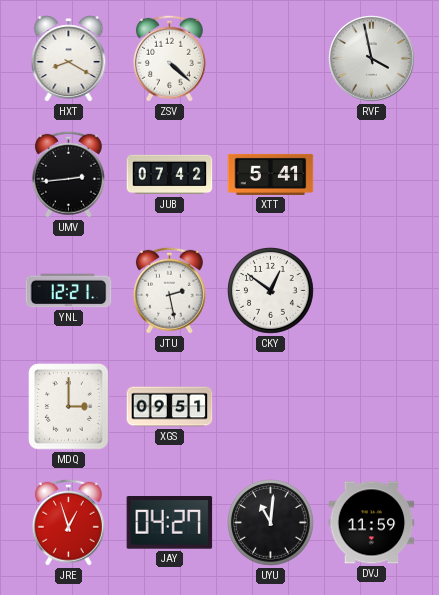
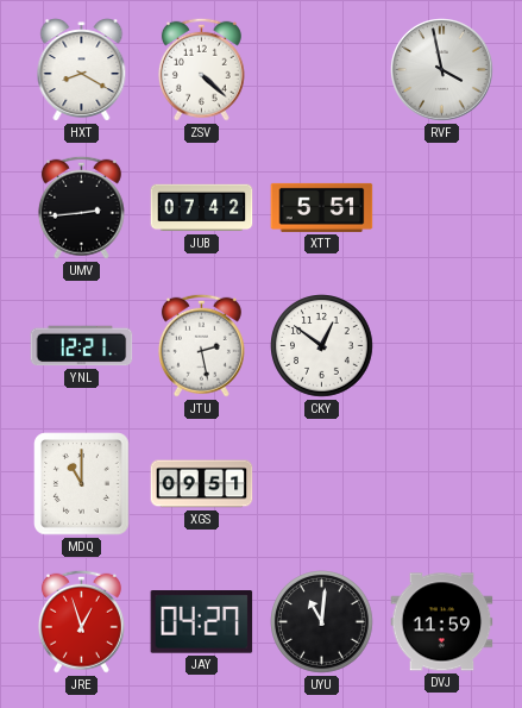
XTT: 5:41 -> 5:51 (322, 207)
MDQ: 3:00 -> 11:00 (82, 484)
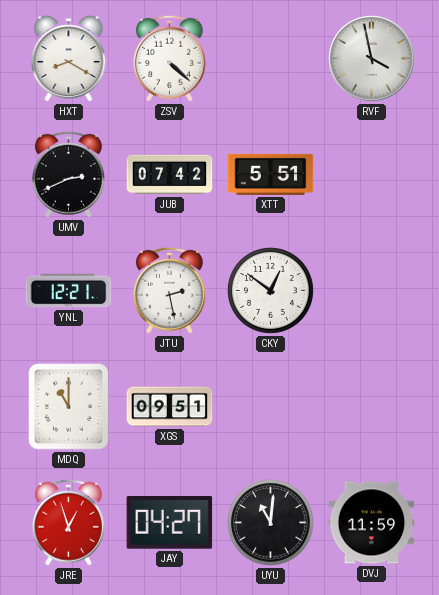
UMV: 2:44 -> 2:41 (68, 174)
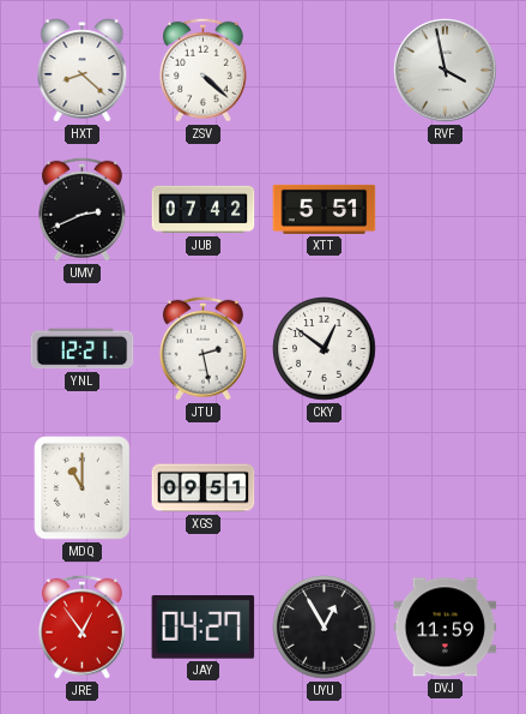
HXT: 8:20 -> 8:22 (83, 71)
JRE: 12:57 -> 12:54 (81, 626)
UYU: 11:01 -> 12:55 (325, 628)
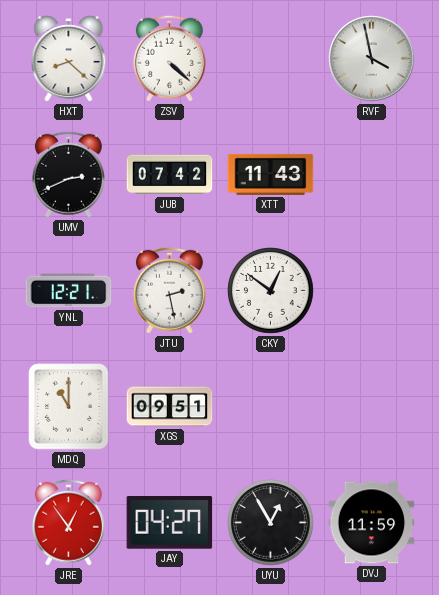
XTT: 5:51 -> 11:43 (271, 174)
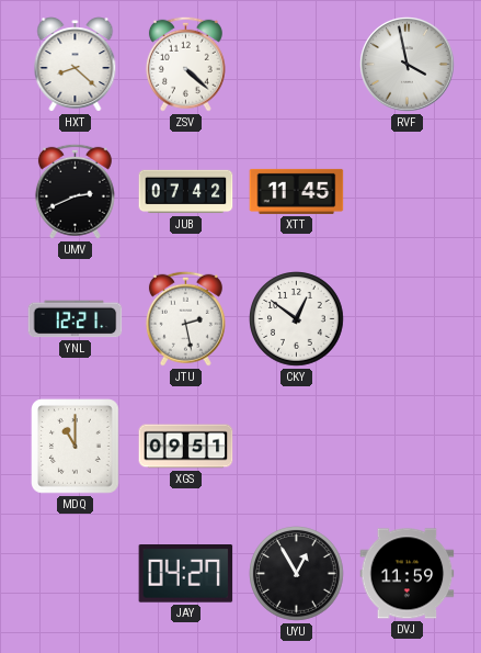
XTT: 11:43 -> 11:45 (297, 191)
JRE: 12:54 -> none (68, 522)
